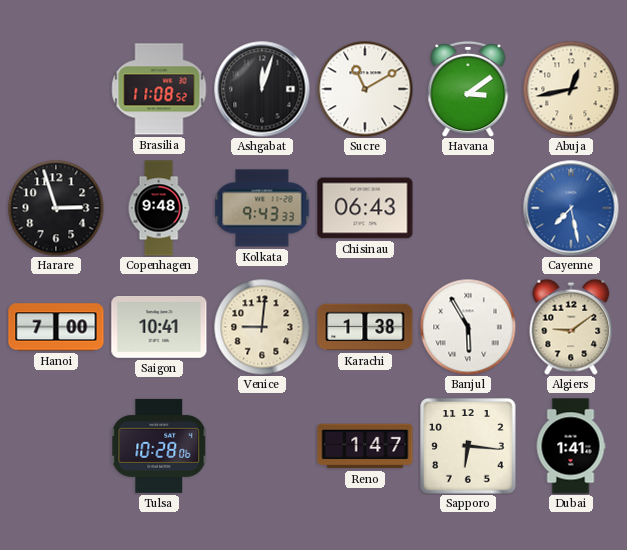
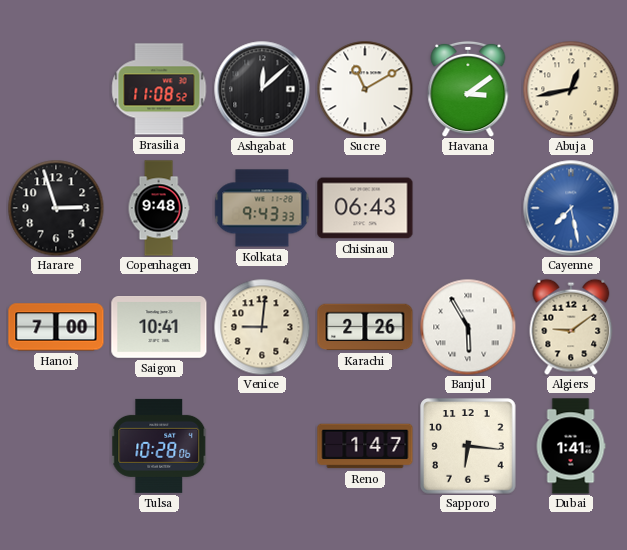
Ashgabat: 12:03 -> 12:08 (262, 89)
Karachi: 1:38 -> 2:26 (365, 327)
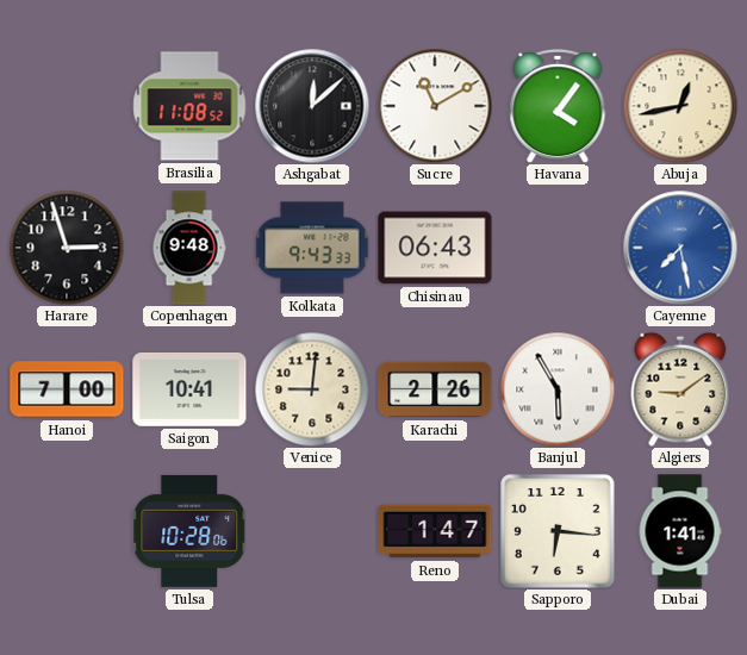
Havana: 3:09 -> 4:06 (558, 106)
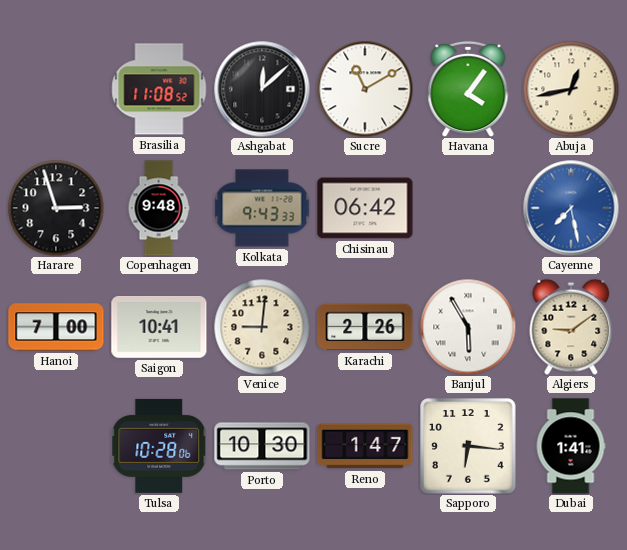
Chisinau: 06:43 -> 06:42 (365, 208)
Porto: none -> 10:30 (262, 446)
